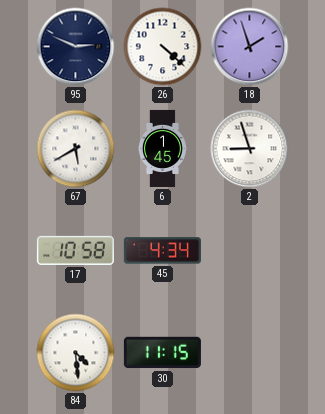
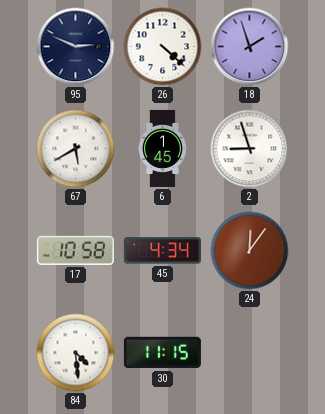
24: none -> 12:06 (250, 251)
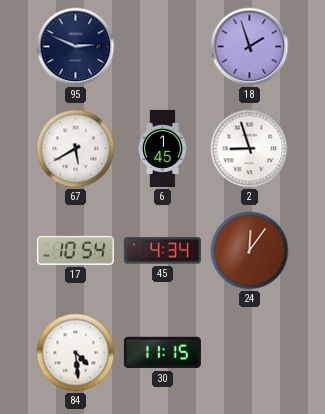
26: 4:22 -> none (163, 47)
17: 10:58 -> 10:54 (75, 250)
